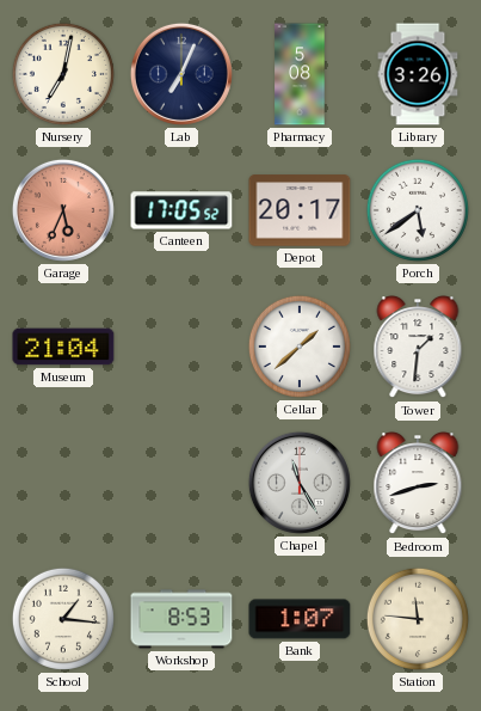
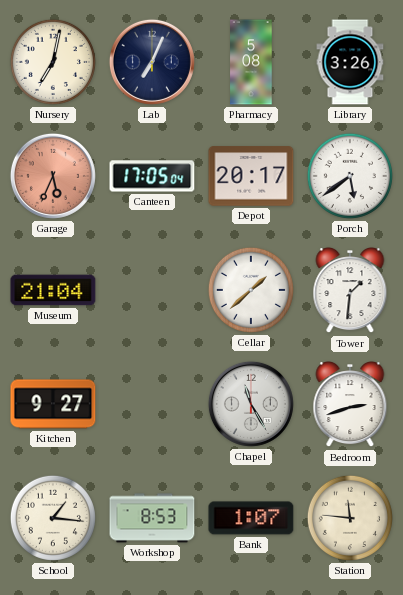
Canteen: 17:05:52 -> 17:05:04 (152, 176)
Kitchen: none -> 9:27 (53, 404)
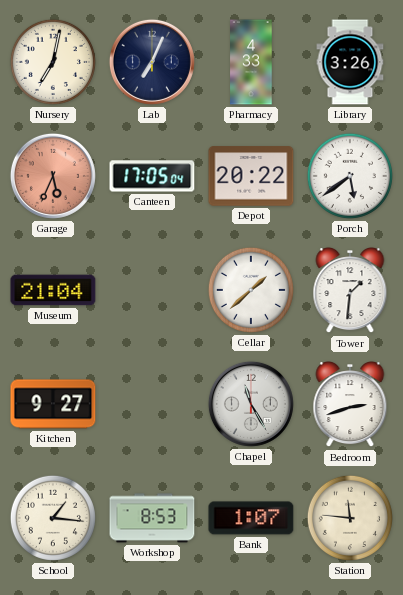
Pharmacy: 5:08 -> 4:33 (251, 62)
Depot: 20:17 -> 20:22 (251, 176)
